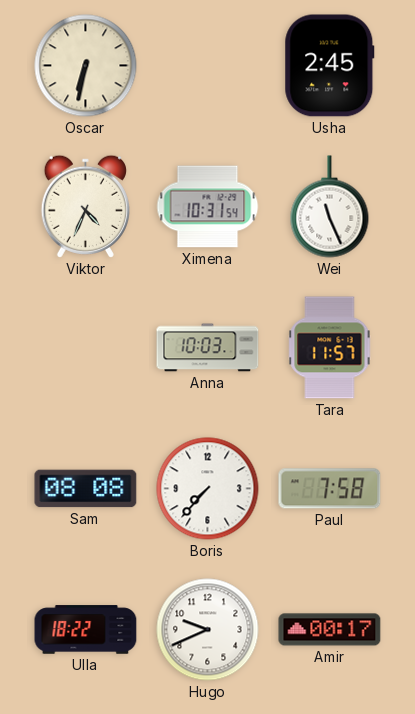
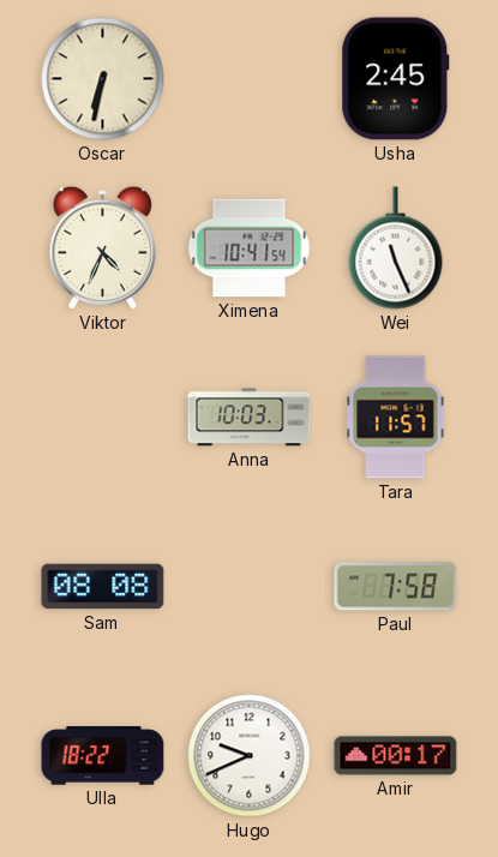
Ximena: 10:31 -> 10:41 (250, 248)
Boris: 7:37 -> none (208, 489)
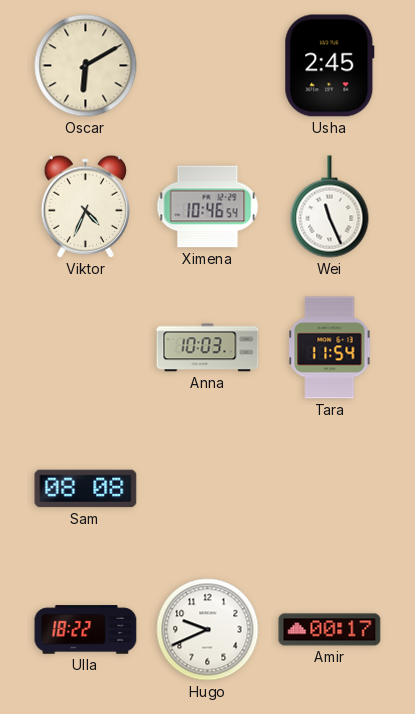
Oscar: 6:32 -> 6:10 (86, 66)
Ximena: 10:41 -> 10:46 (208, 207)
Tara: 11:57 -> 11:54 (330, 348)
Paul: 7:58 -> none (396, 587)
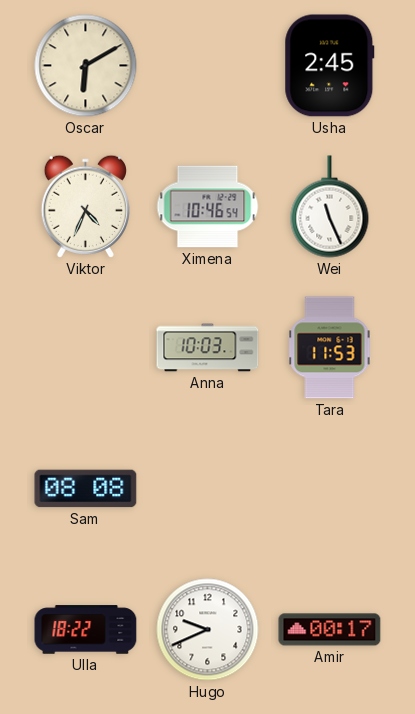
Tara: 11:54 -> 11:53 (330, 348)
